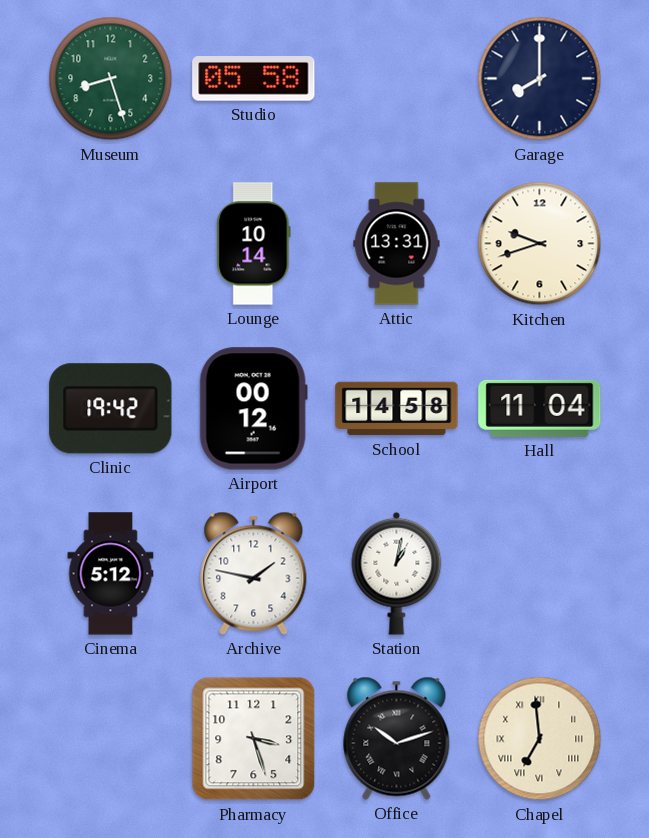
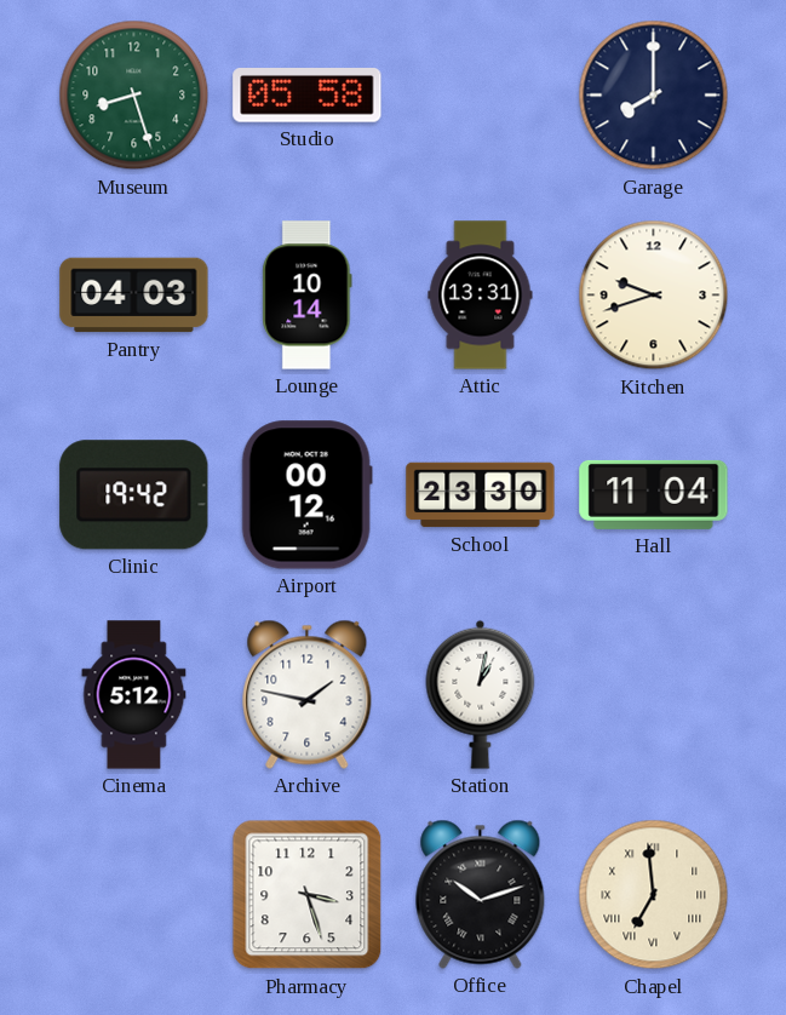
Pantry: none -> 04:03 (134, 296)
School: 14:58 -> 23:30 (481, 495)
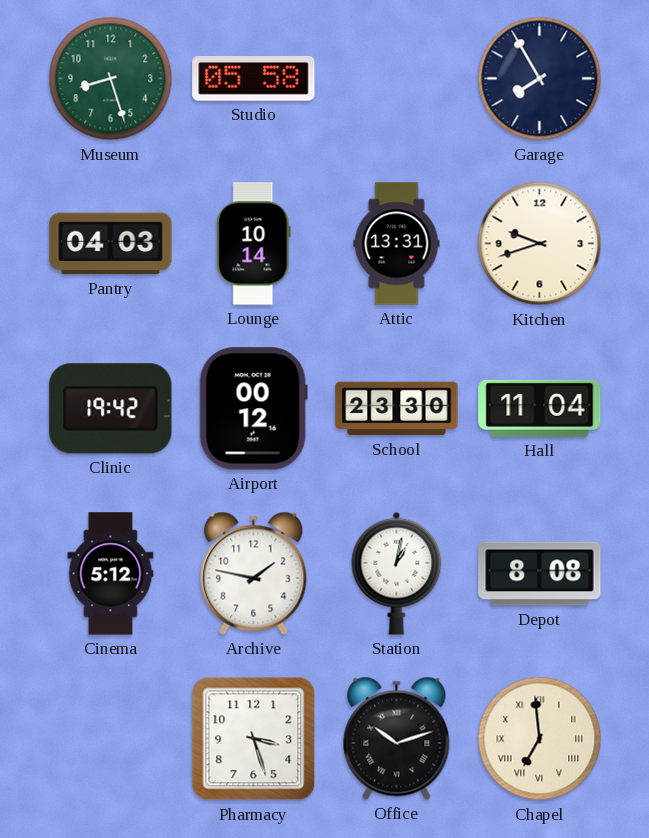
Garage: 8:00 -> 7:55 (540, 79)
Depot: none -> 8:08 (540, 574)
